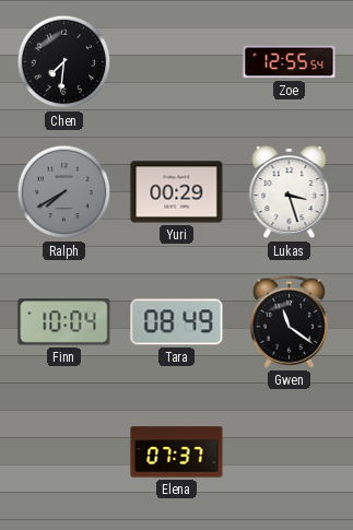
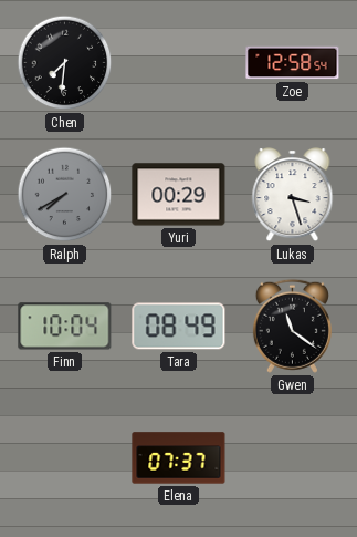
Zoe: 12:55 -> 12:58 (293, 63)
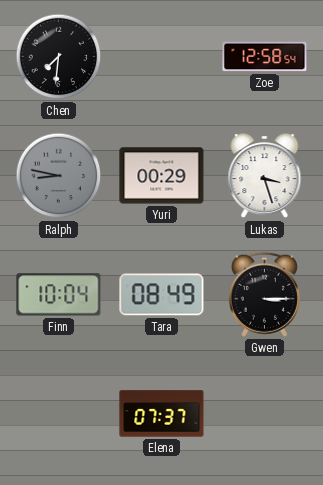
Ralph: 7:40 -> 8:47 (59, 176)
Gwen: 11:21 -> 3:15 (264, 294)
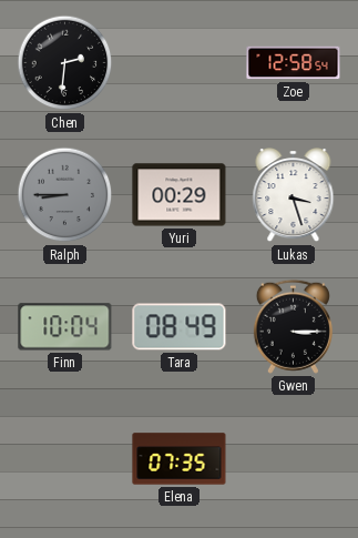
Chen: 7:31 -> 2:31 (65, 63)
Ralph: 8:47 -> 8:45 (65, 195)
Elena: 07:37 -> 07:35 (180, 459)
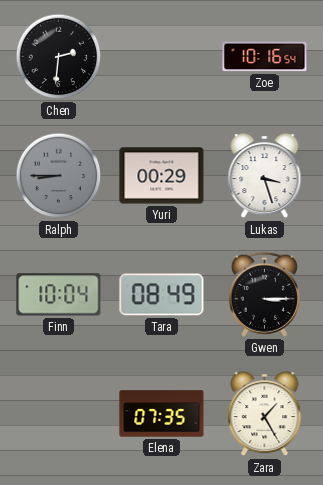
Zoe: 12:58 -> 10:16 (265, 57)
Zara: none -> 1:25 (265, 414)
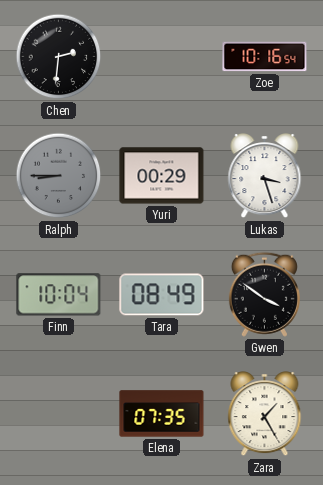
Gwen: 3:15 -> 3:51 (264, 294)
